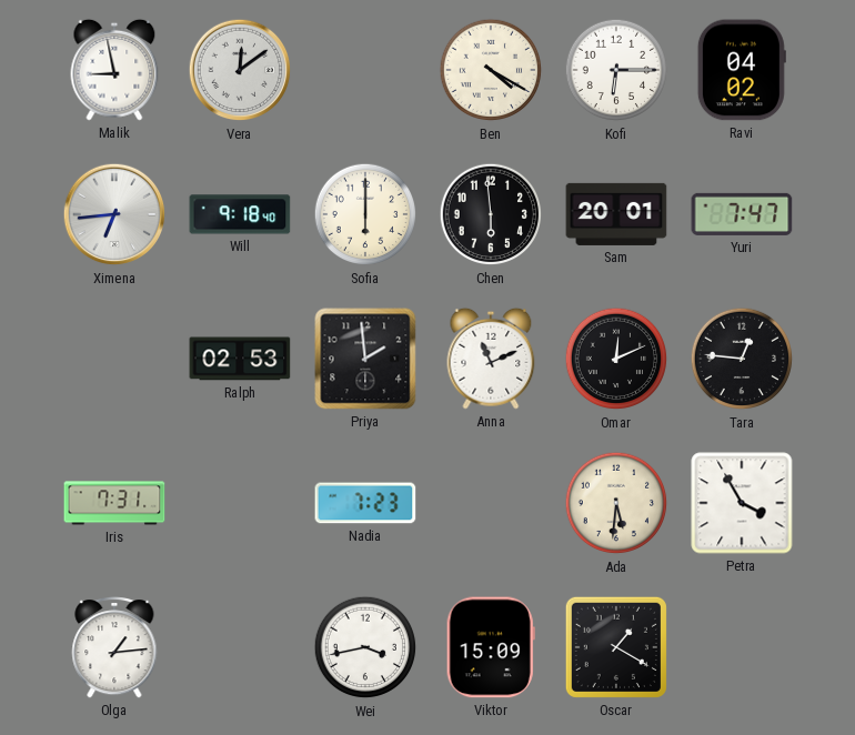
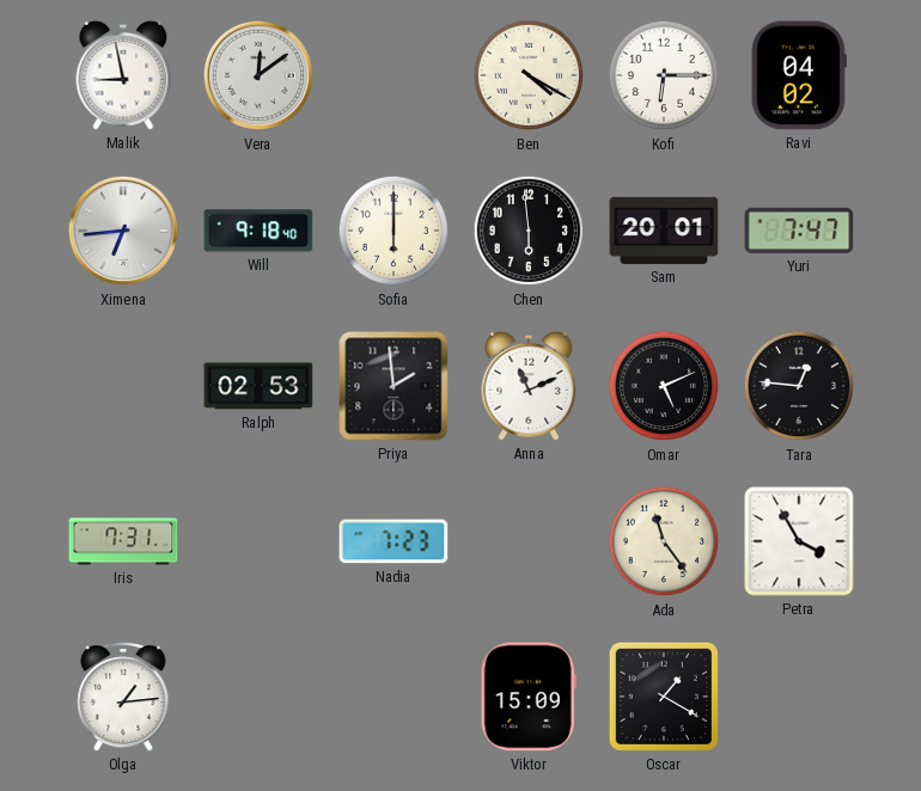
Omar: 12:11 -> 5:11 (664, 386)
Ada: 5:31 -> 11:24 (664, 541)
Wei: 3:43 -> none (365, 647)
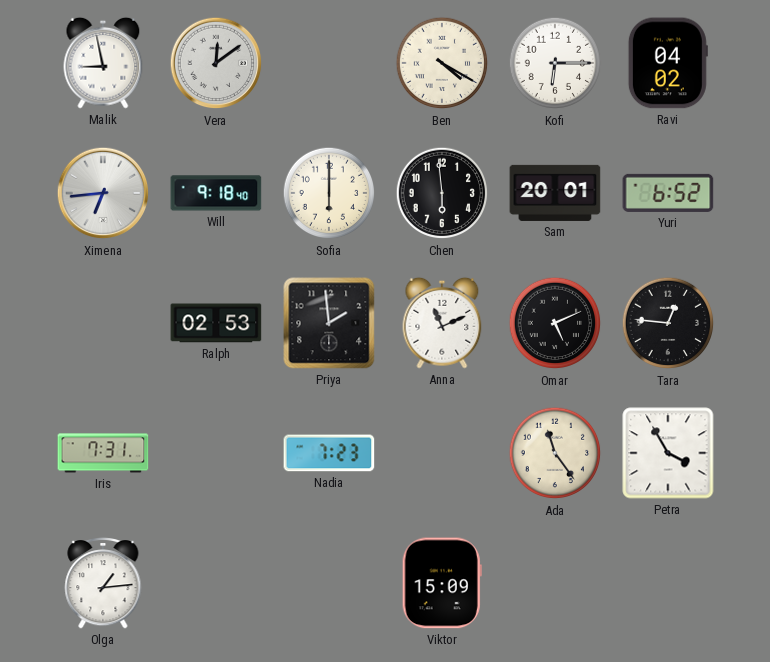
Yuri: 7:47 -> 6:52 (668, 193)
Oscar: 1:20 -> none (664, 697)
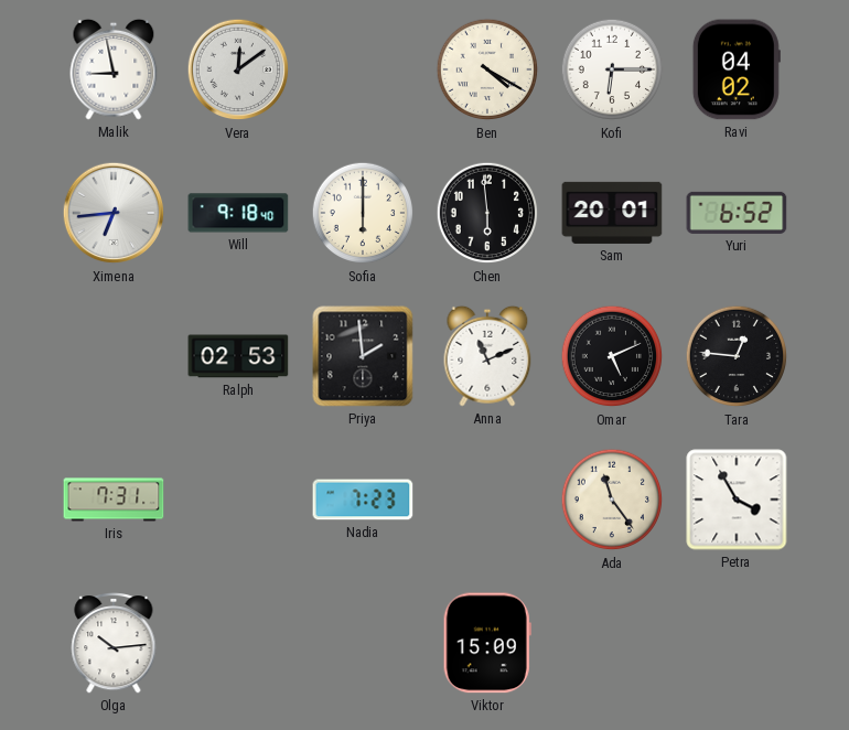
Olga: 1:14 -> 10:14 (114, 643)
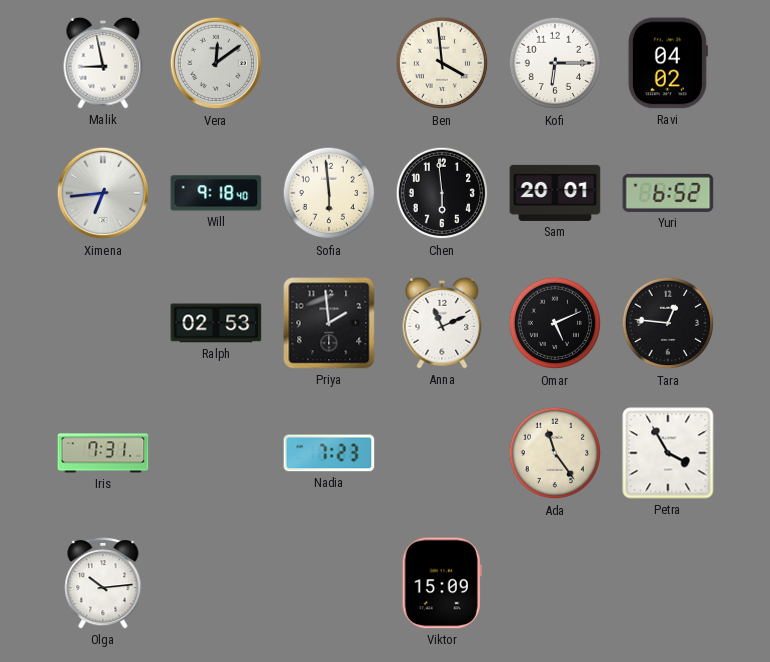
Ben: 4:20 -> 3:59 (442, 63)
Sofia: 6:00 -> 5:59 (329, 193)
